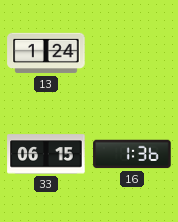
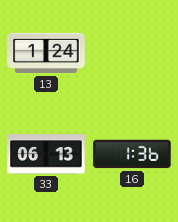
33: 06:15 -> 06:13 (46, 154)
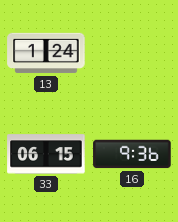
33: 06:13 -> 06:15 (46, 154)
16: 1:36 -> 9:36 (132, 154)
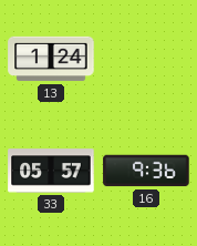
33: 06:15 -> 05:57 (51, 171)
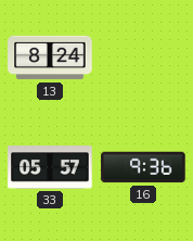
13: 1:24 -> 8:24 (50, 58)
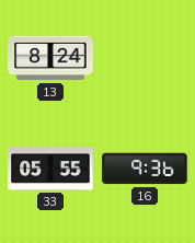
33: 05:57 -> 05:55 (50, 169)
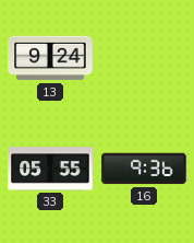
13: 8:24 -> 9:24 (50, 58)
